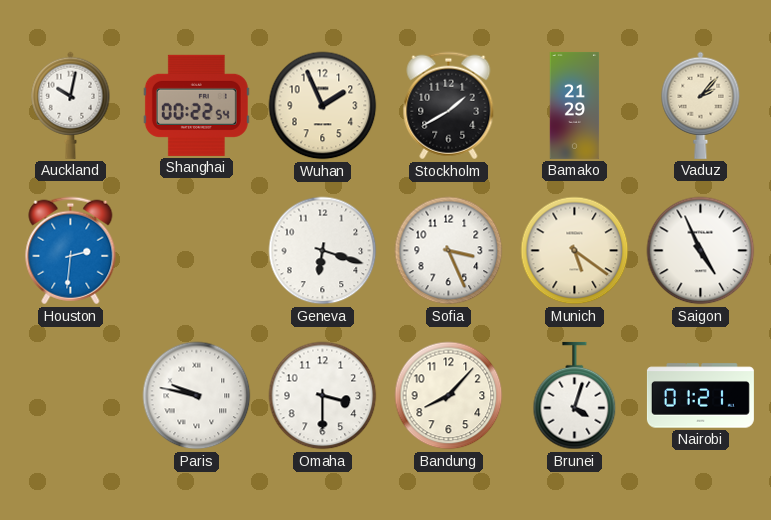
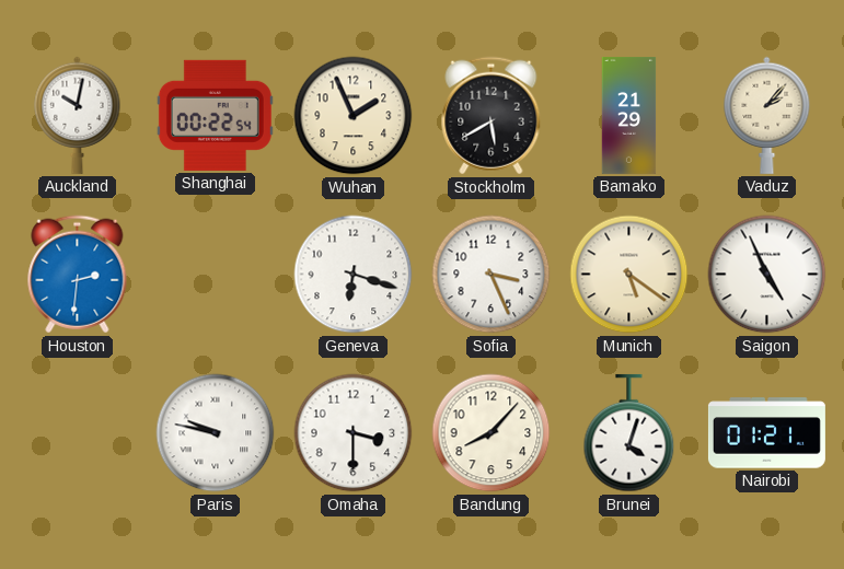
Stockholm: 1:40 -> 5:40 (492, 116)
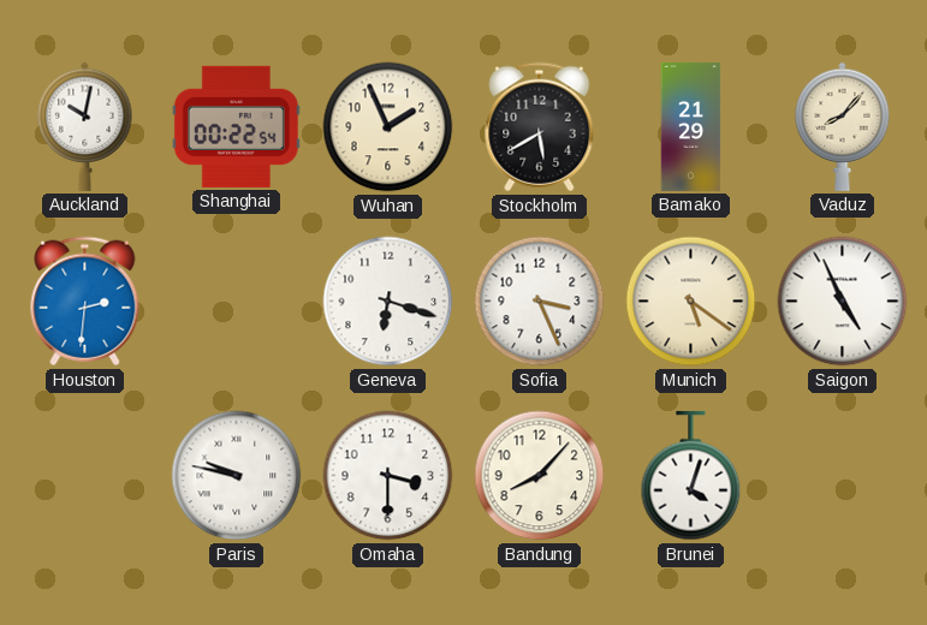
Vaduz: 2:07 -> 8:07 (843, 126)
Nairobi: 01:21 -> none (766, 433)
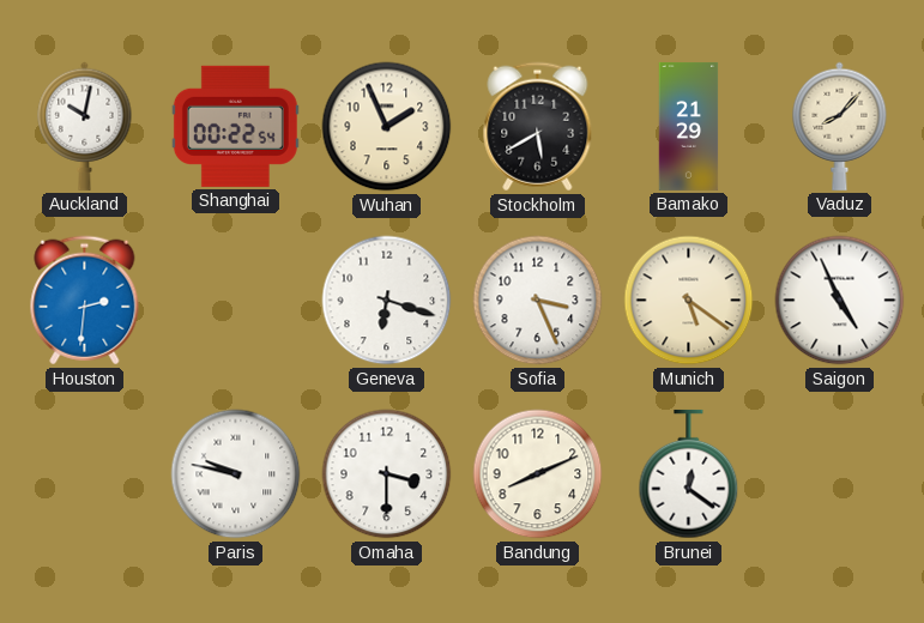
Bandung: 8:07 -> 8:11 (538, 474)
Brunei: 4:03 -> 12:21 (689, 474)
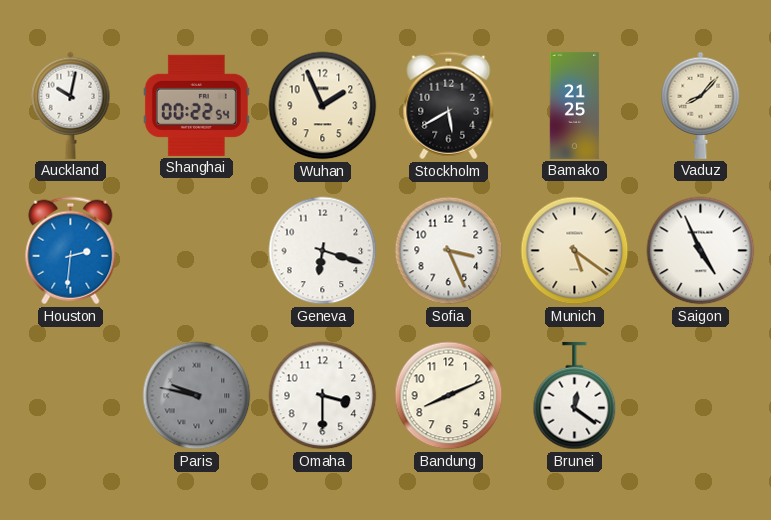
Bamako: 21:29 -> 21:25 (575, 105)
Paris dial: white -> grey (197, 396)
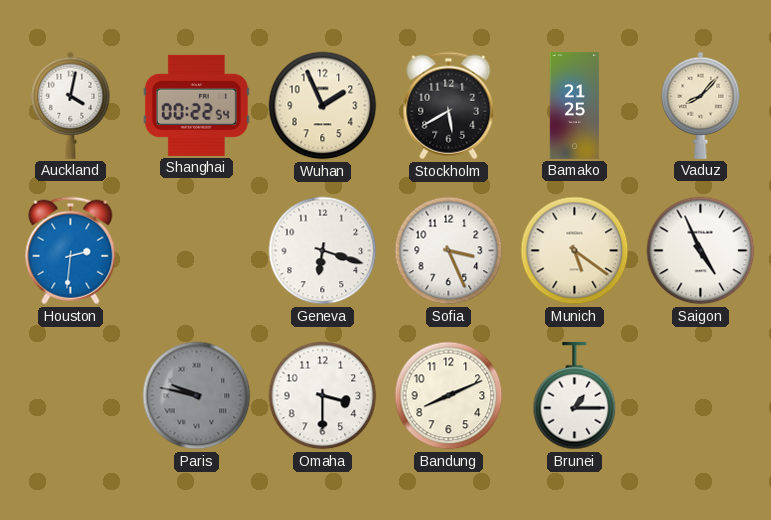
Auckland: 10:02 -> 4:02 (71, 105)
Brunei: 12:21 -> 1:15 (575, 396)
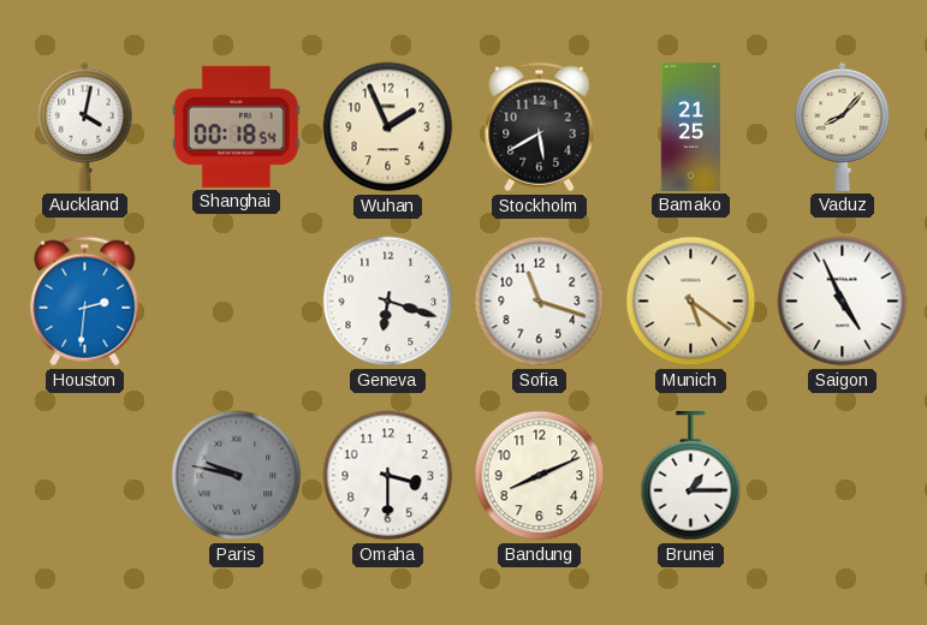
Shanghai: 00:22 -> 00:18 (236, 126)
Sofia: 3:26 -> 11:18 (540, 302)
